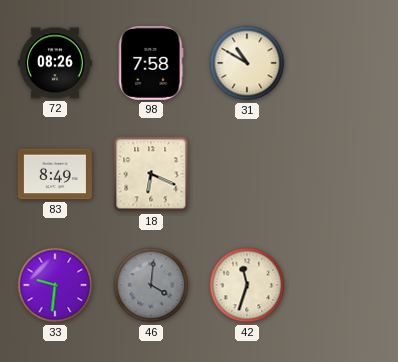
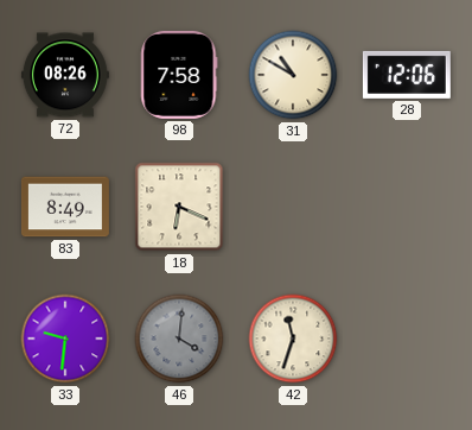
28: none -> 12:06 (407, 75)
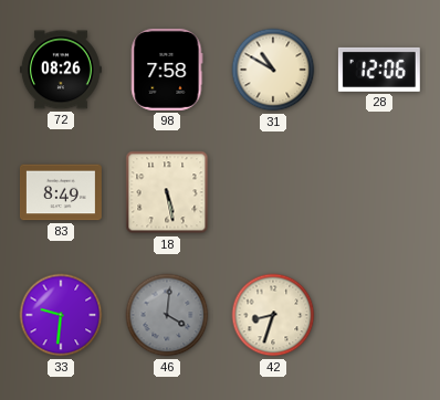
18: 6:19 -> 5:28 (167, 192)
42: 11:33 -> 8:33 (273, 315)
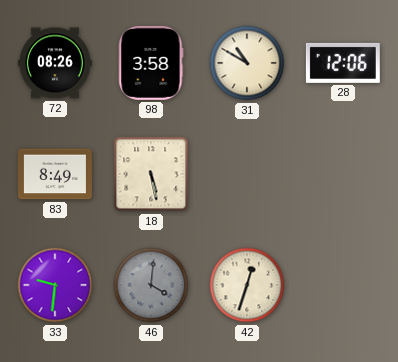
98: 7:58 -> 3:58 (151, 63)
42: 8:33 -> 12:33 (247, 285)
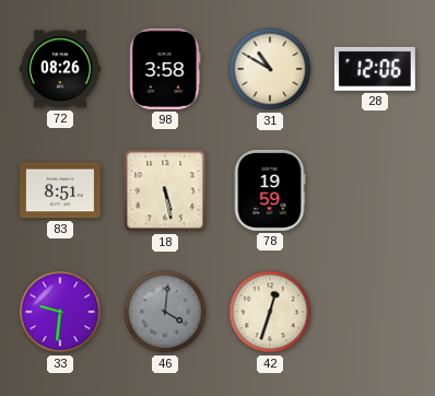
83: 8:49 -> 8:51 (60, 190)
78: none -> 19:59 (270, 190)
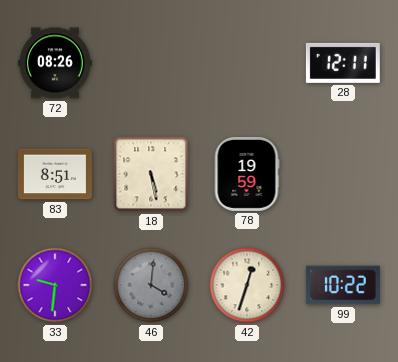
98: 3:58 -> none (165, 69)
31: 10:50 -> none (270, 69)
28: 12:06 -> 12:11 (343, 63)
99: none -> 10:22 (343, 285)
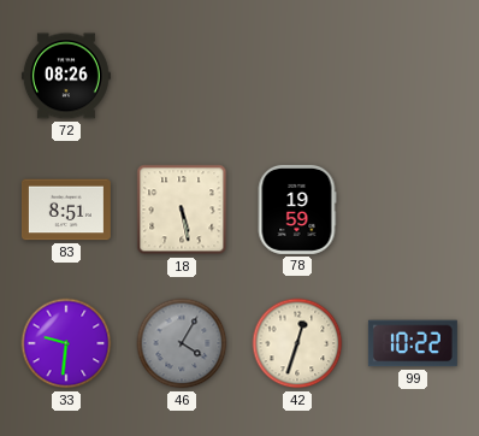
28: 12:11 -> none (343, 63)
46: 4:01 -> 4:05 (182, 343)
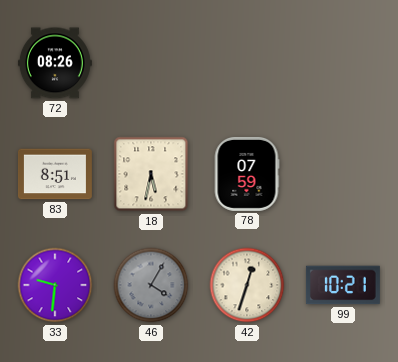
18: 5:28 -> 5:32 (151, 174)
78: 19:59 -> 07:59 (247, 174)
99: 10:22 -> 10:21 (343, 285)
